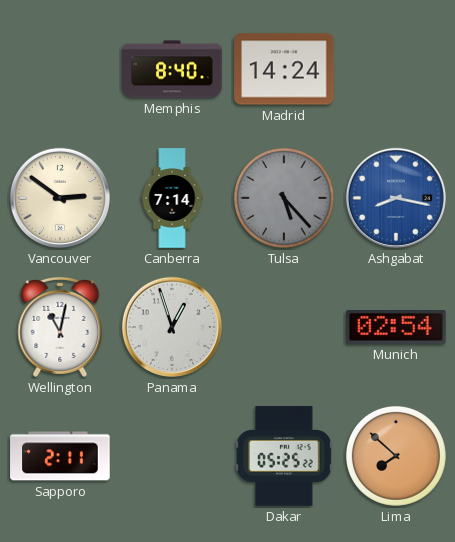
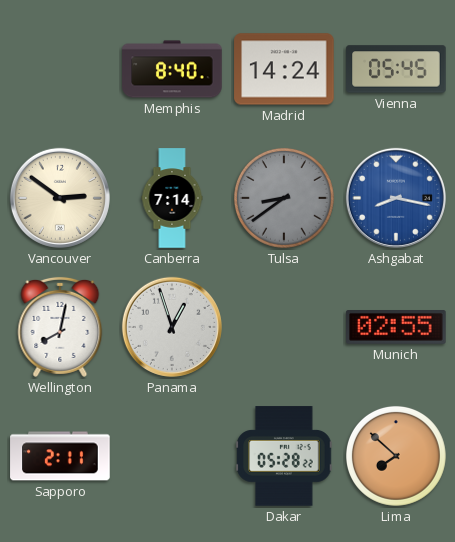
Vienna: none -> 05:45 (396, 69)
Tulsa: 5:23 -> 8:39 (284, 198)
Wellington: 11:02 -> 8:02 (60, 327)
Munich: 02:54 -> 02:55 (396, 328)
Dakar: 05:25 -> 05:28 (284, 456)
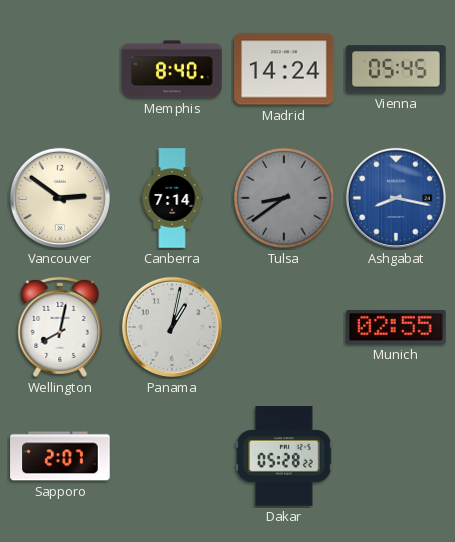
Panama: 12:57 -> 1:02 (172, 327)
Sapporo: 2:11 -> 2:07 (60, 456)
Lima: 7:52 -> none (396, 456)
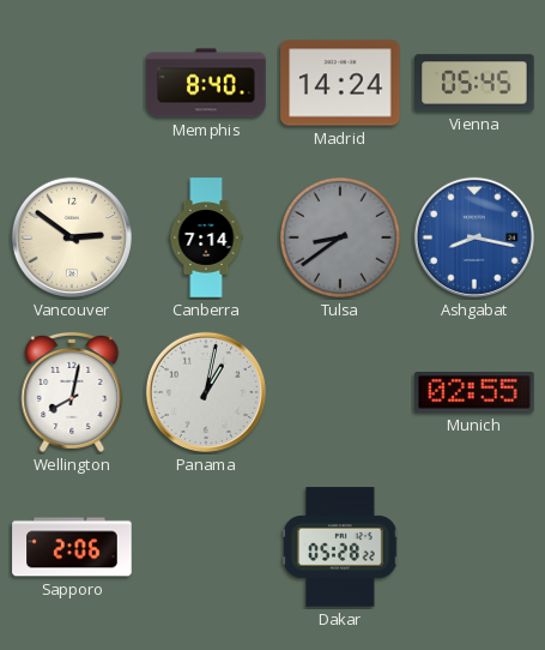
Sapporo: 2:07 -> 2:06 (72, 547)
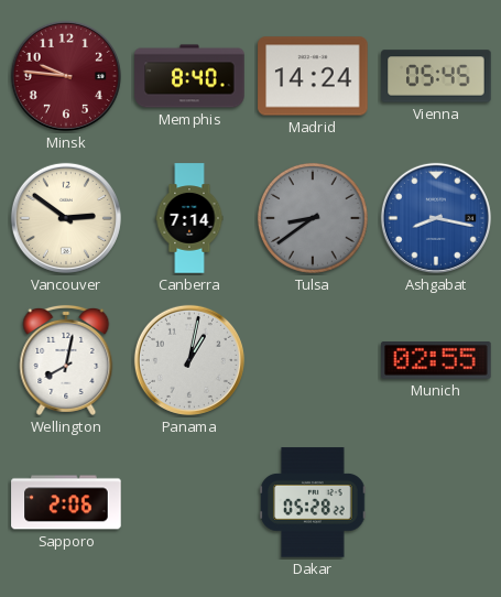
Minsk: none -> 9:46 (66, 76)
